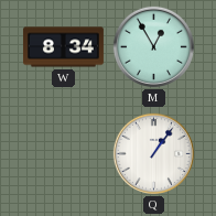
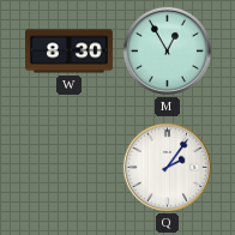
W: 8:34 -> 8:30 (68, 52)
Q: 1:06 -> 2:06 (167, 167)
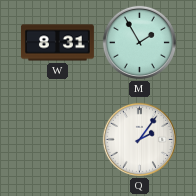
W: 8:30 -> 8:31 (57, 43)
M: 12:55 -> 1:55 (139, 42)
